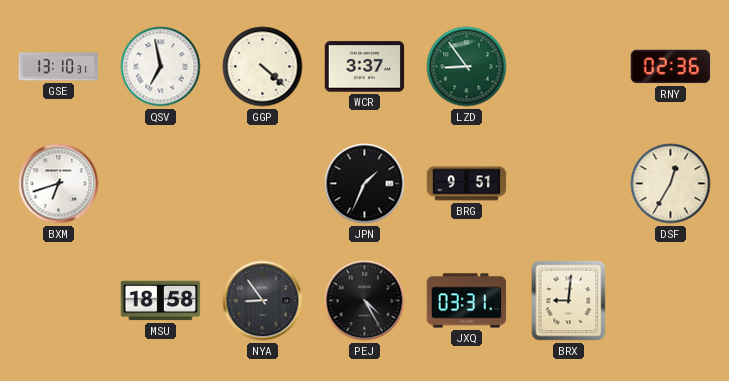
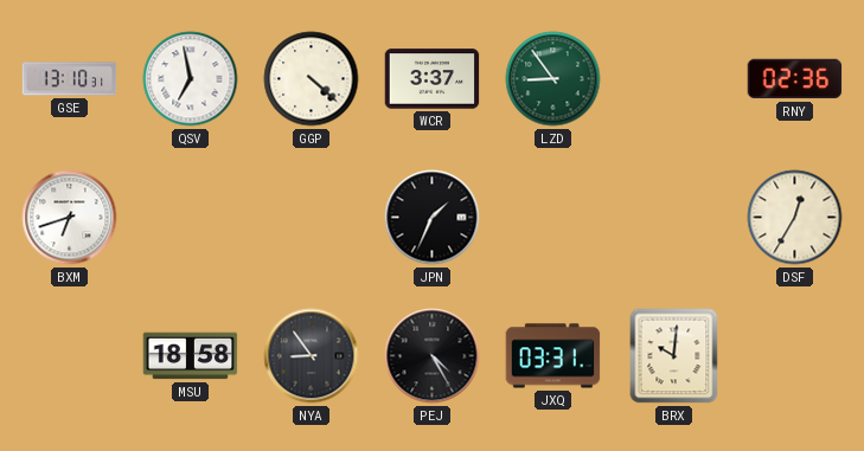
BRG: 9:51 -> none (467, 184)
BRX: 9:01 -> 10:01 (674, 356)
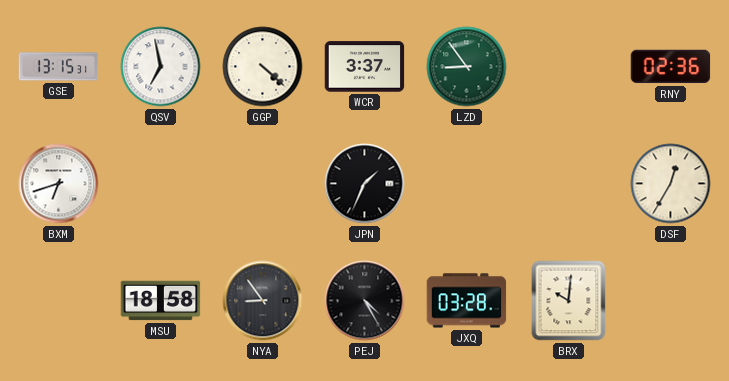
GSE: 13:10 -> 13:15 (59, 67)
JXQ: 03:31 -> 03:28 (467, 301)
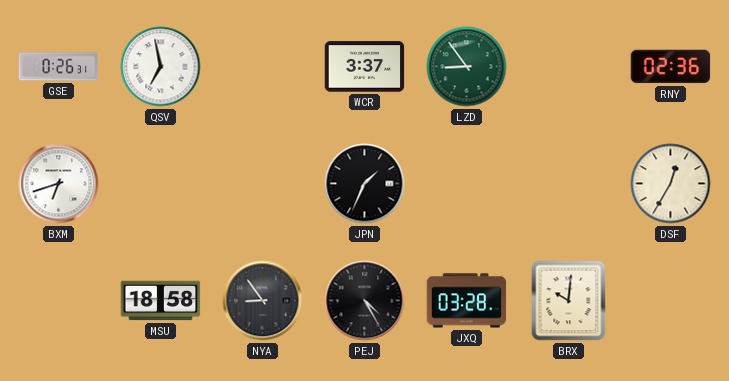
GSE: 13:15 -> 0:26 (59, 67)
GGP: 4:22 -> none (263, 67)
